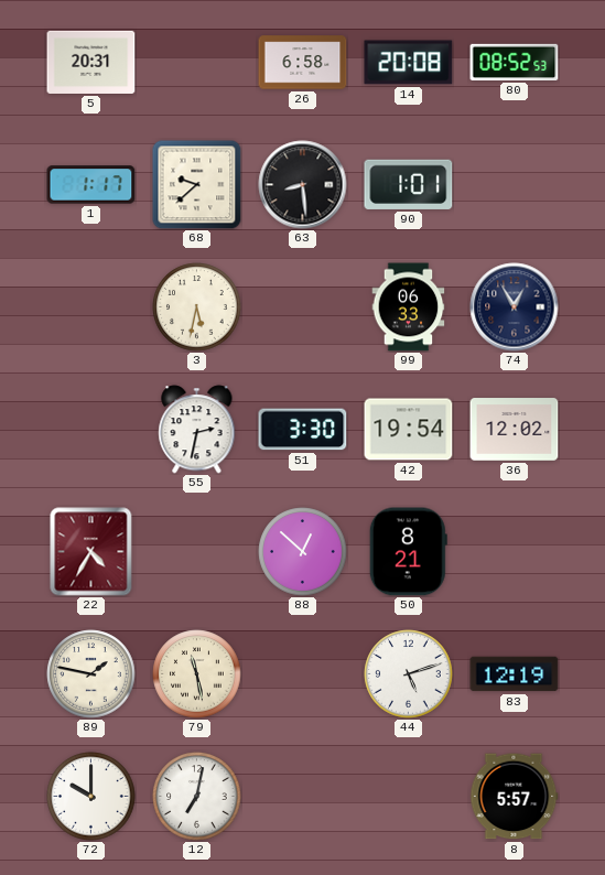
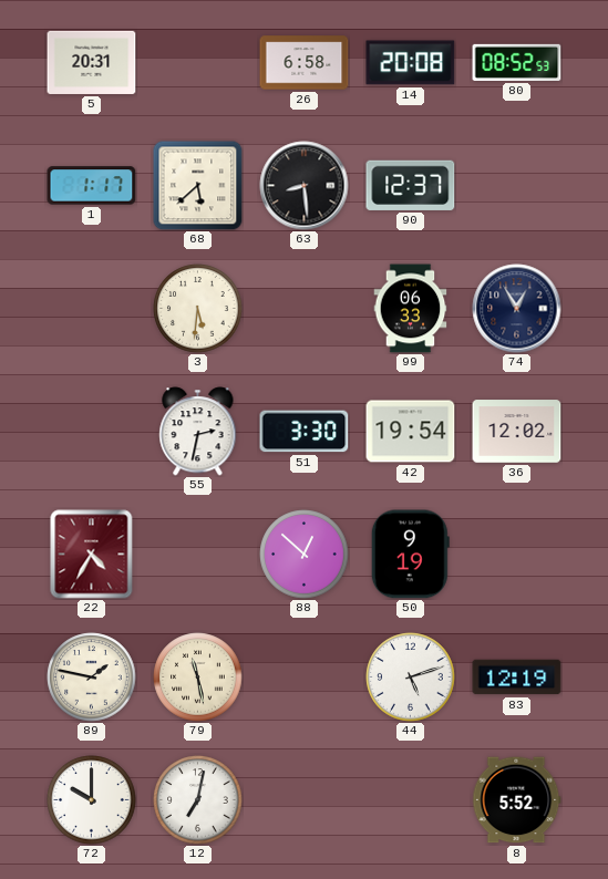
68: 9:38 -> 5:38 (198, 186)
90: 1:01 -> 12:37 (411, 185)
3: 5:32 -> 5:31 (198, 309)
50: 8:21 -> 9:19 (410, 555)
8: 5:57 -> 5:52 (517, 800)
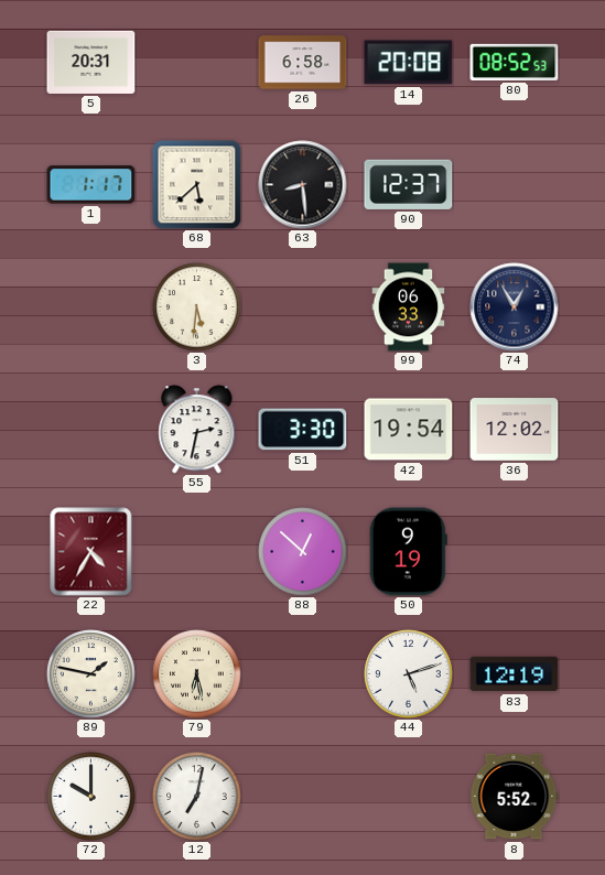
79: 11:28 -> 6:28 (197, 674)
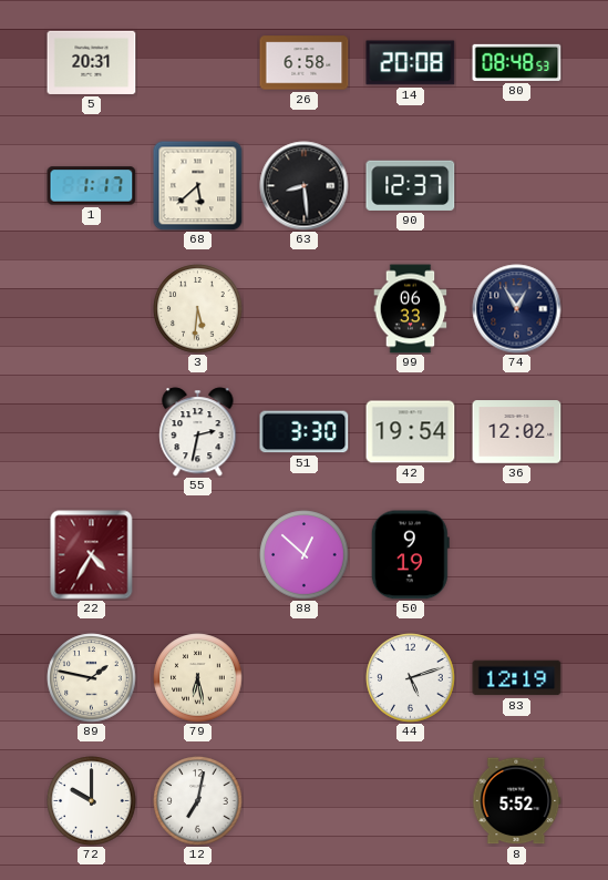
80: 08:52 -> 08:48 (517, 62)
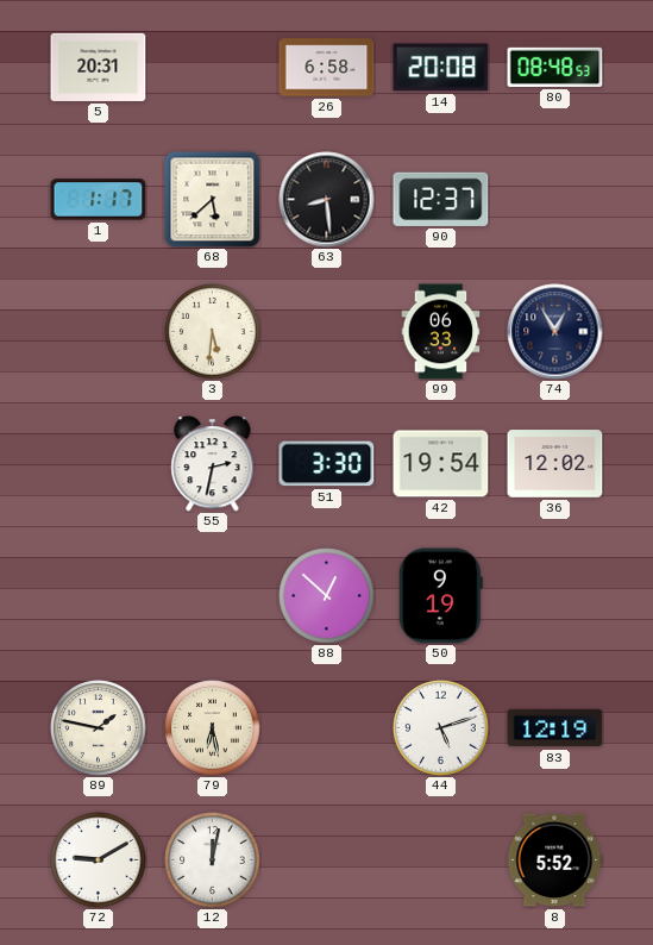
22: 4:35 -> none (92, 555)
72: 10:00 -> 9:10 (99, 860)
12: 7:02 -> 12:02 (213, 860)
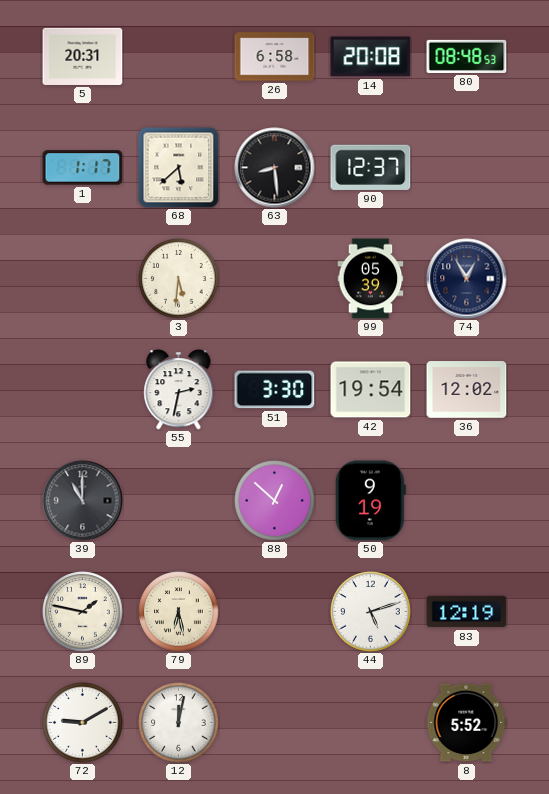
99: 06:33 -> 05:39 (371, 279)
39: none -> 11:00 (83, 501)
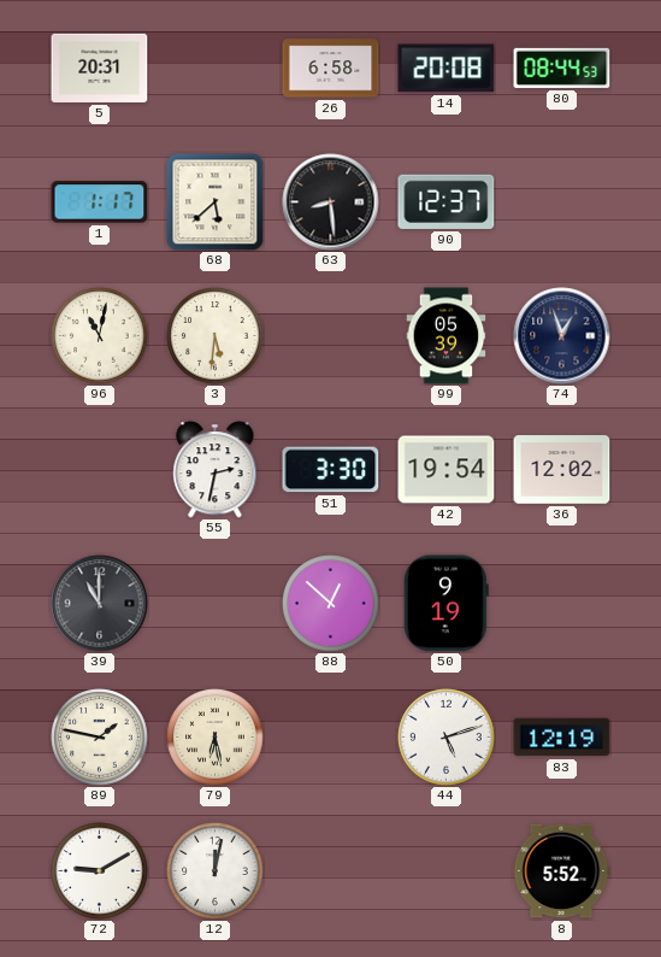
80: 08:48 -> 08:44 (562, 67)
96: none -> 11:02 (100, 336)
74: 12:55 -> 12:57 (562, 336)
